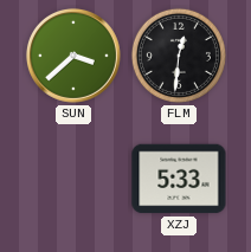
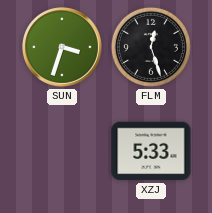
SUN: 3:38 -> 3:33 (62, 47)
FLM: 12:31 -> 12:27 (151, 47)
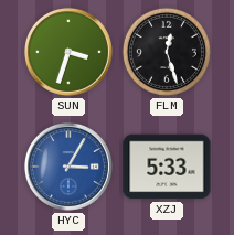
HYC: none -> 3:05 (68, 167)
